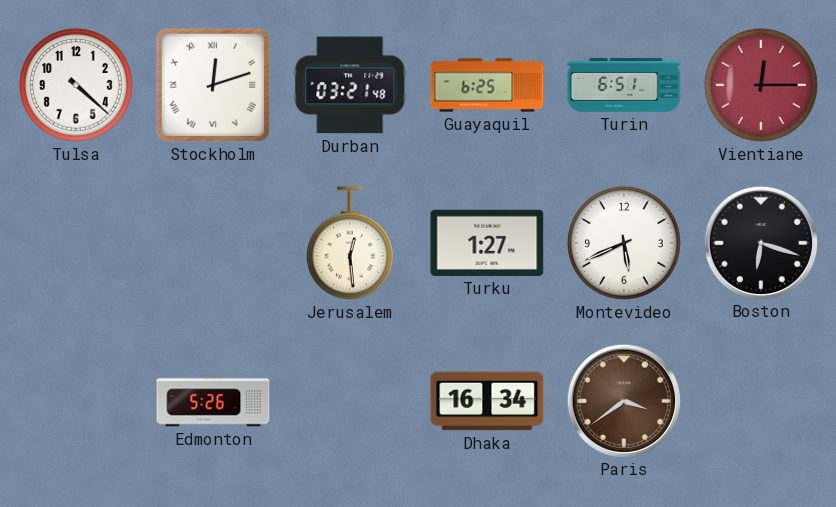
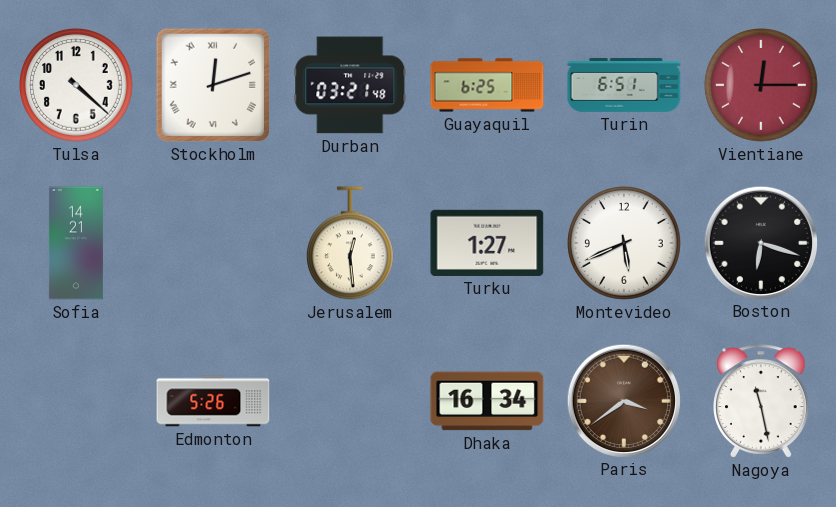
Sofia: none -> 14:21 (76, 243)
Nagoya: none -> 11:28 (762, 401)
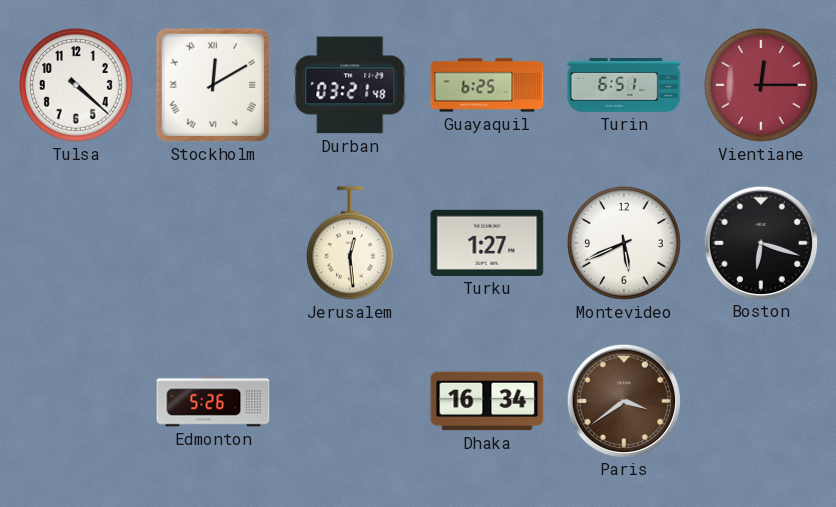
Stockholm: 12:12 -> 12:10 (213, 85)
Sofia: 14:21 -> none (76, 243)
Nagoya: 11:28 -> none (762, 401)
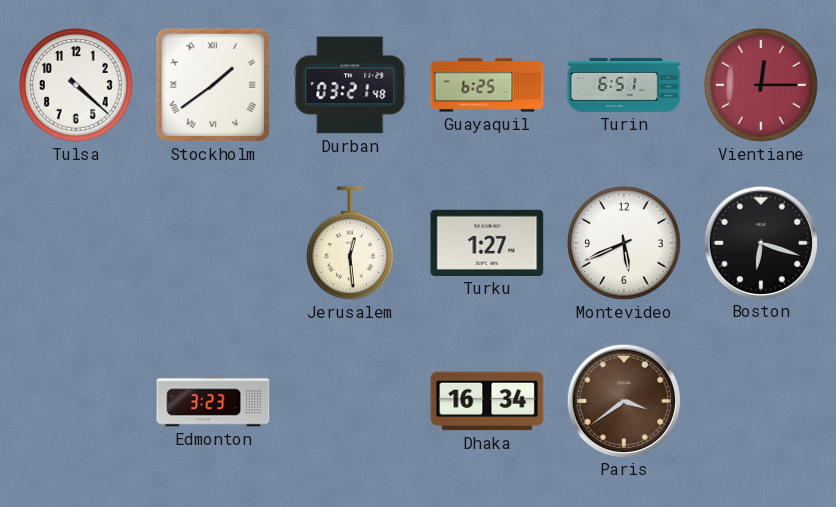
Stockholm: 12:10 -> 1:39 (213, 85)
Edmonton: 5:26 -> 3:23 (213, 401)
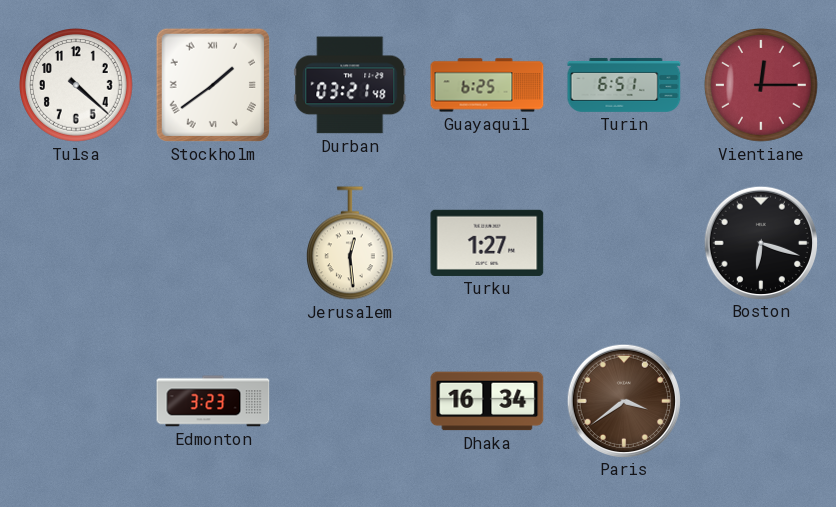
Montevideo: 5:41 -> none (625, 244)
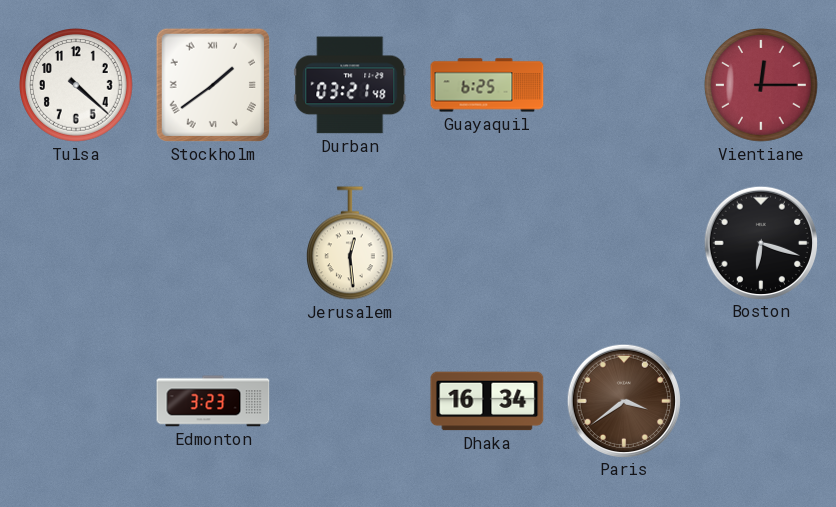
Turin: 6:51 -> none (624, 85)
Turku: 1:27 -> none (487, 243)
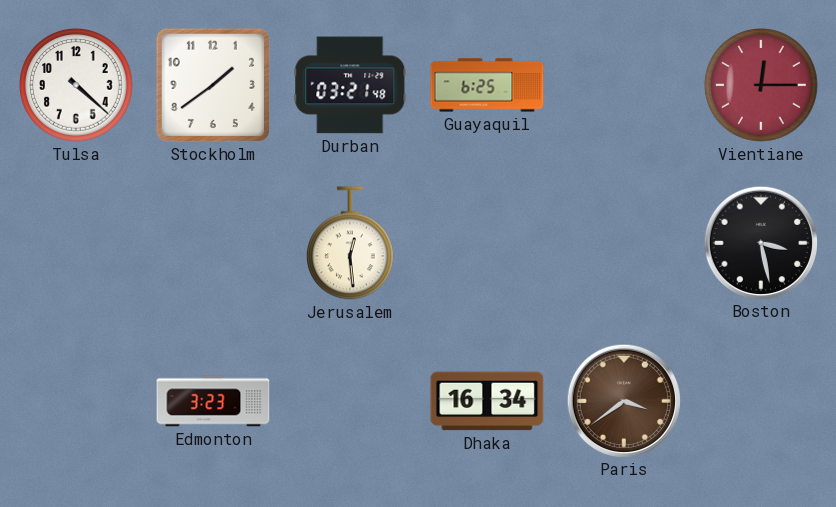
Stockholm numerals: Roman -> Arabic (213, 85)
Boston: 6:18 -> 3:28 (760, 242)
